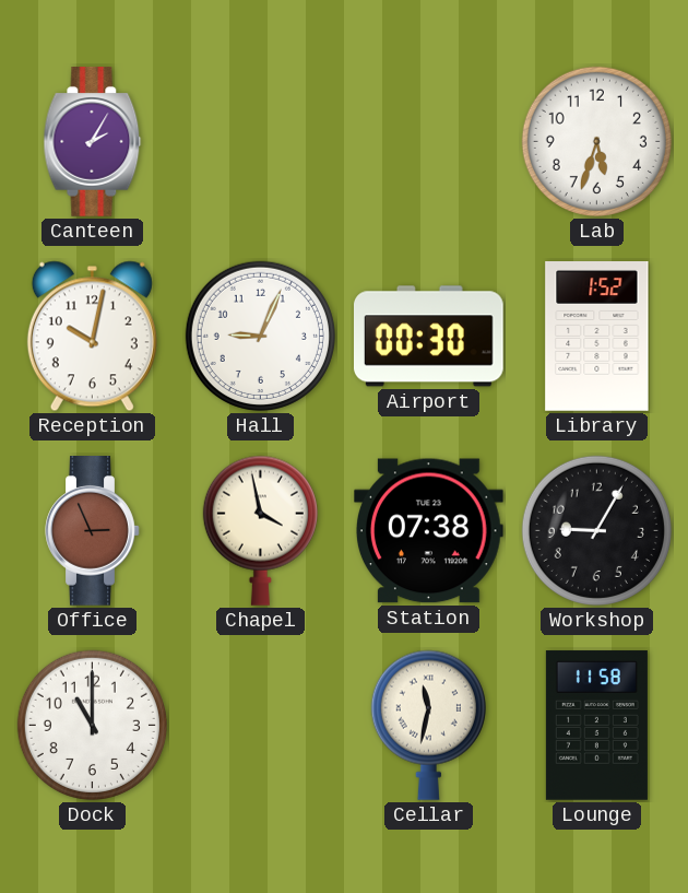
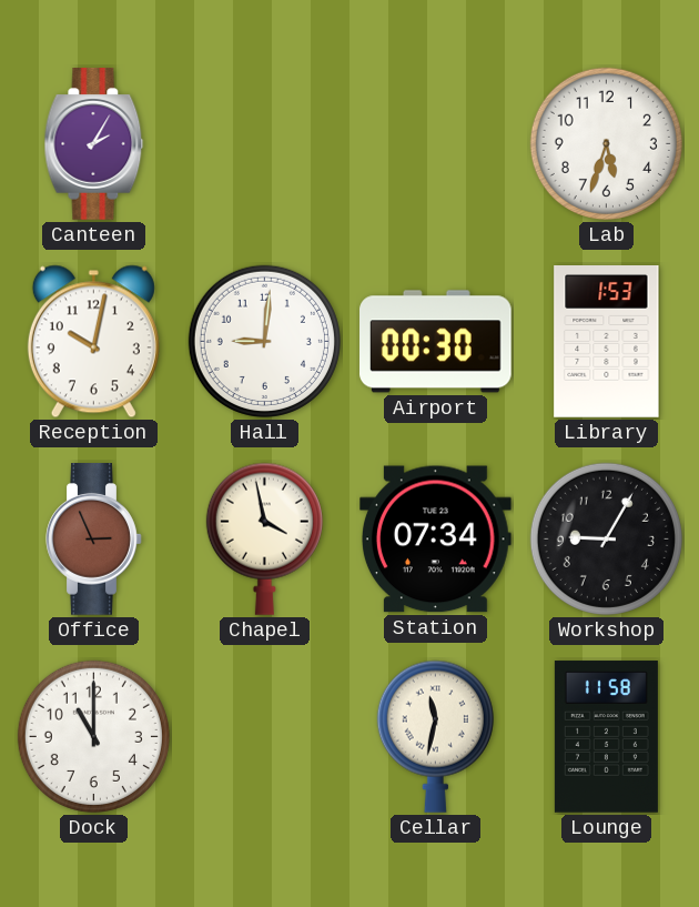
Hall: 9:04 -> 9:01 (264, 341)
Library: 1:52 -> 1:53 (607, 342)
Station: 07:38 -> 07:34 (436, 540)
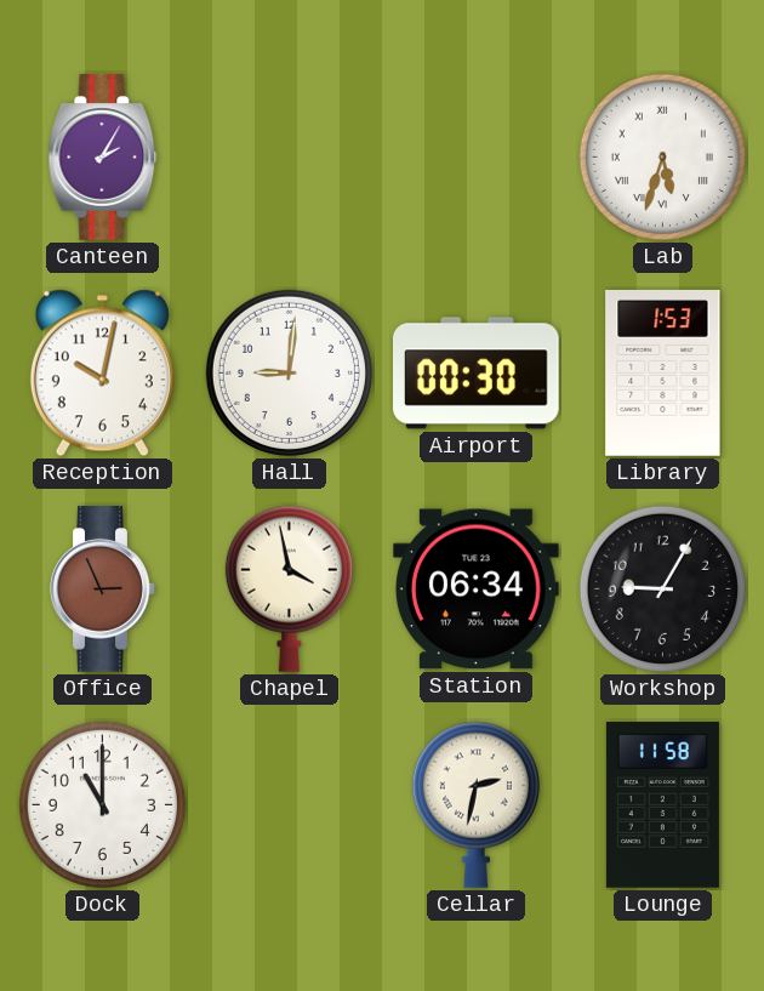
Lab numerals: Arabic -> Roman (662, 156)
Station: 07:34 -> 06:34 (477, 590)
Cellar: 11:32 -> 2:32 (475, 804)
